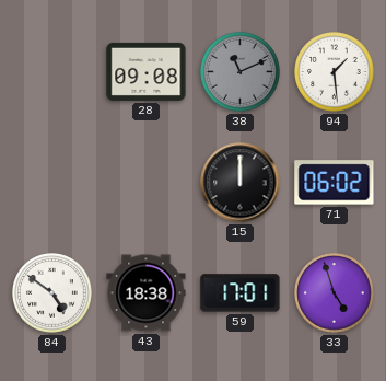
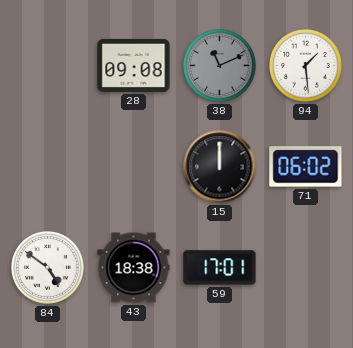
33: 4:57 -> none (335, 293)
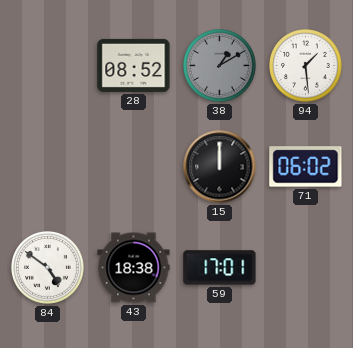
28: 09:08 -> 08:52 (134, 65)
38: 11:11 -> 1:10 (220, 66)
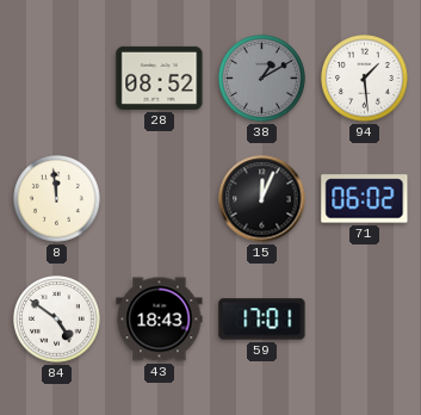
8: none -> 11:59 (57, 199)
15: 12:00 -> 12:04 (262, 199)
43: 18:38 -> 18:43 (160, 320)
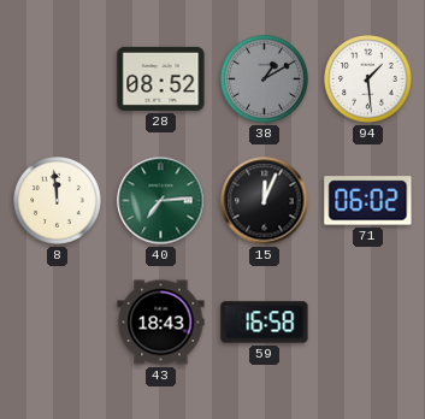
40: none -> 7:14 (161, 201)
84: 4:51 -> none (57, 320)
59: 17:01 -> 16:58 (265, 323)
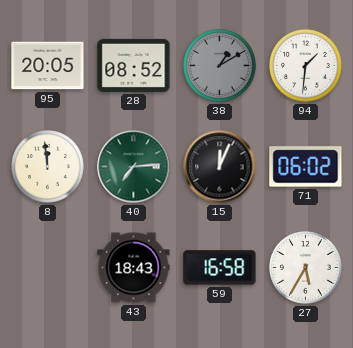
95: none -> 20:05 (48, 66)
94: 1:29 -> 1:31 (306, 66)
27: none -> 5:35 (306, 268)
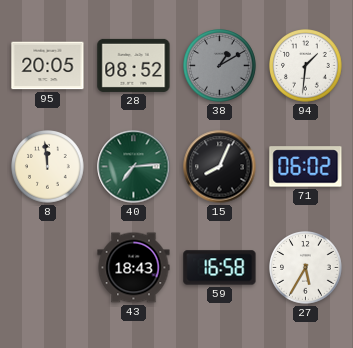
15: 12:04 -> 8:04 (220, 167)
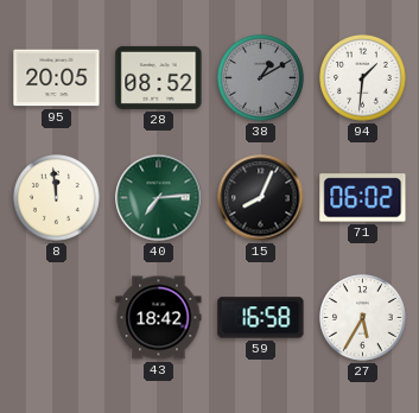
43: 18:43 -> 18:42 (159, 318)
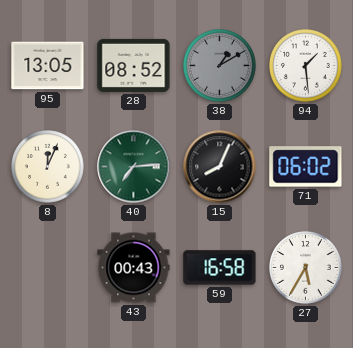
95: 20:05 -> 13:05 (48, 66)
94: 1:31 -> 1:29 (306, 66)
8: 11:59 -> 12:04 (48, 167)
43: 18:42 -> 00:43 (134, 268)
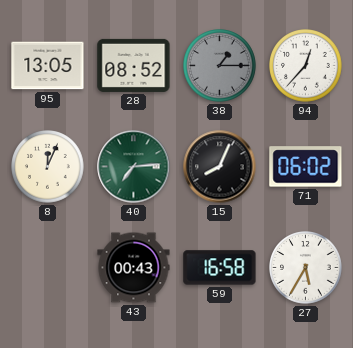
38: 1:10 -> 1:15 (220, 66)
94: 1:29 -> 12:37 (306, 66)
